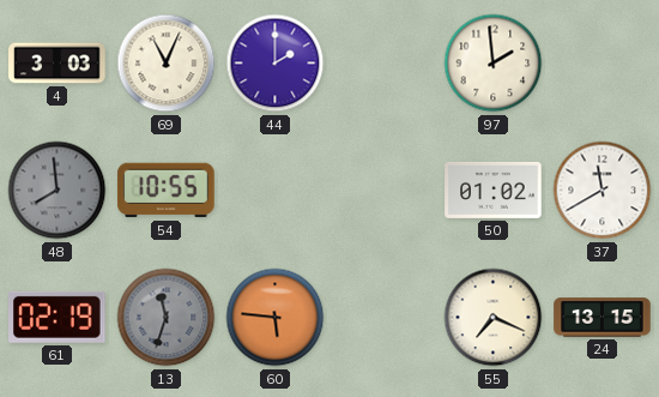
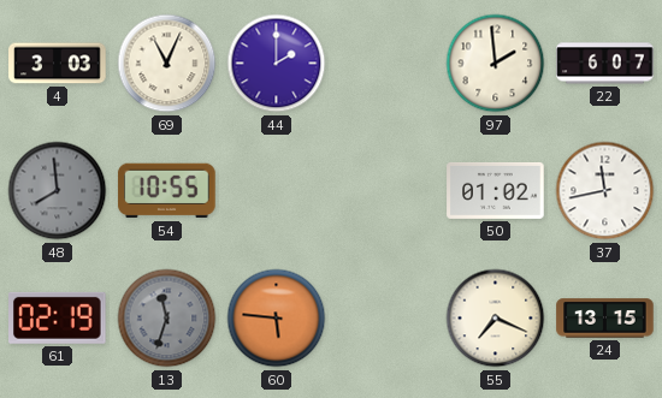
22: none -> 6:07 (605, 64)
37: 11:40 -> 11:43 (605, 191)
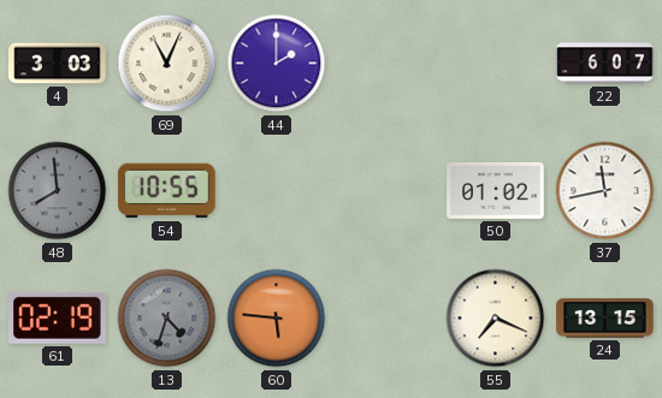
97: 1:59 -> none (496, 64)
13: 11:33 -> 4:33 (167, 319)
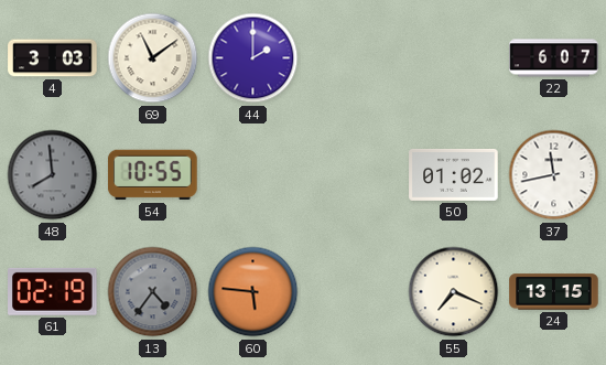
69: 11:04 -> 11:09 (153, 58)
13: 4:33 -> 4:36 (153, 292)
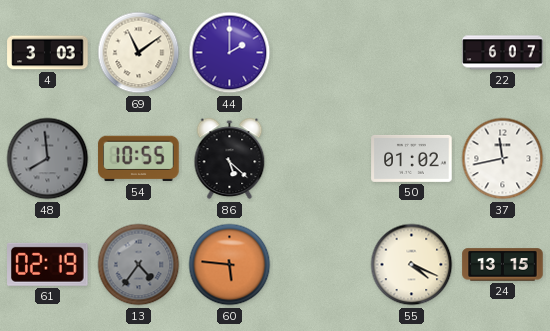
86: none -> 5:22 (230, 159)
55: 7:19 -> 4:19 (412, 265)
